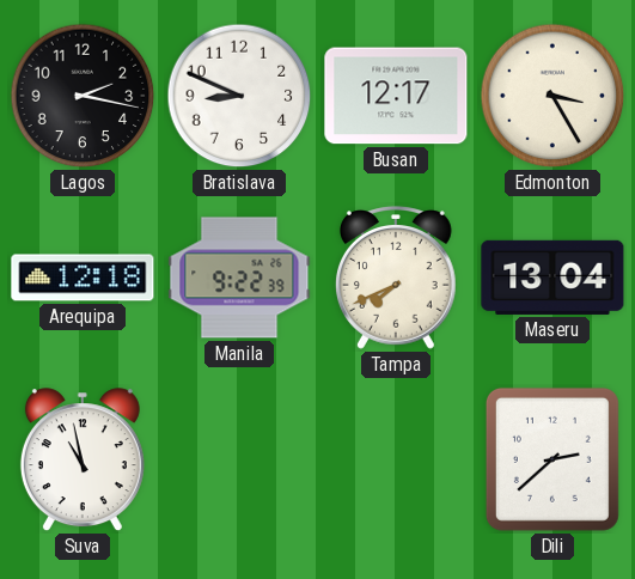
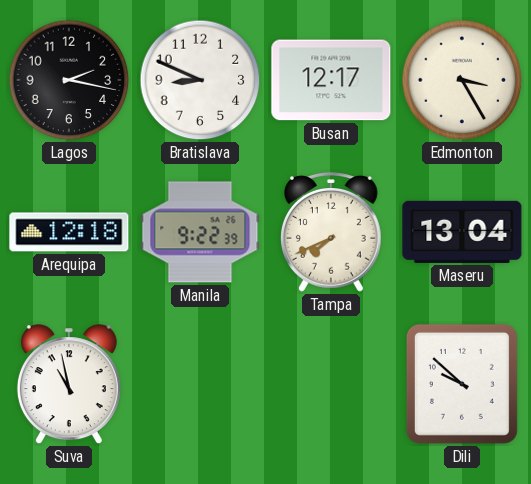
Dili: 2:38 -> 9:52 (462, 384)
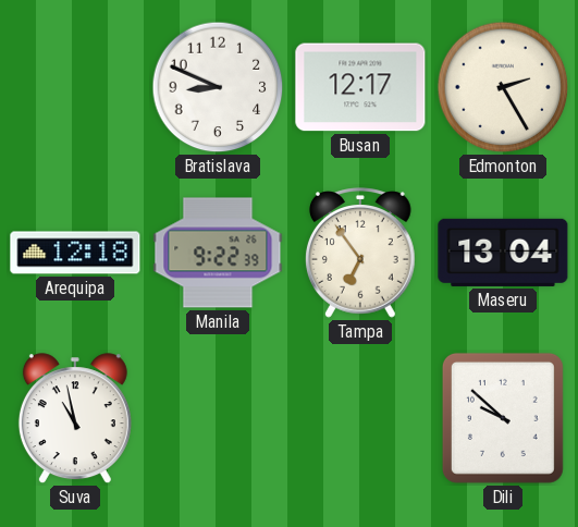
Lagos: 2:17 -> none (69, 80)
Edmonton: 3:25 -> 2:25 (503, 87)
Tampa: 7:41 -> 6:54 (360, 253)
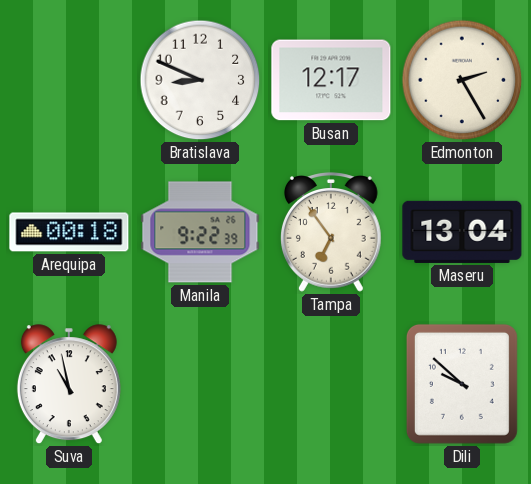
Arequipa: 12:18 -> 00:18 (69, 232)
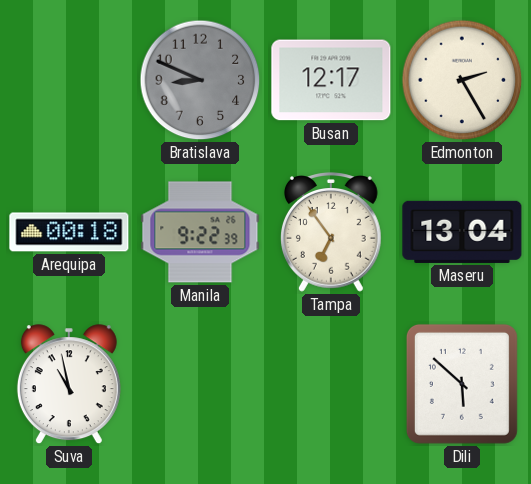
Bratislava dial: white -> grey (200, 80)
Dili: 9:52 -> 5:52 (462, 384)
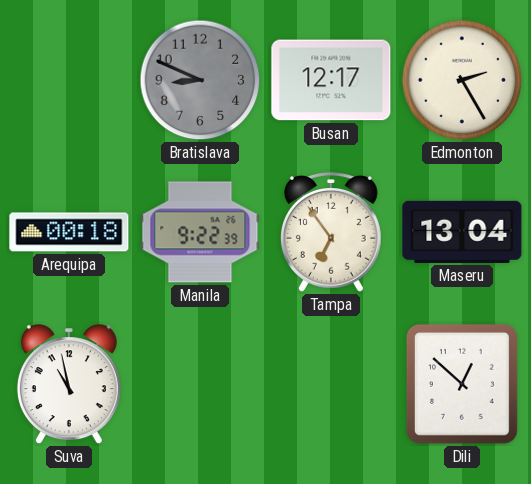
Dili: 5:52 -> 12:52 (462, 384)
